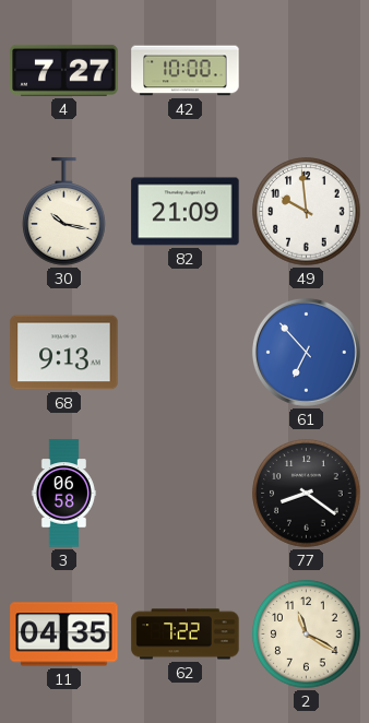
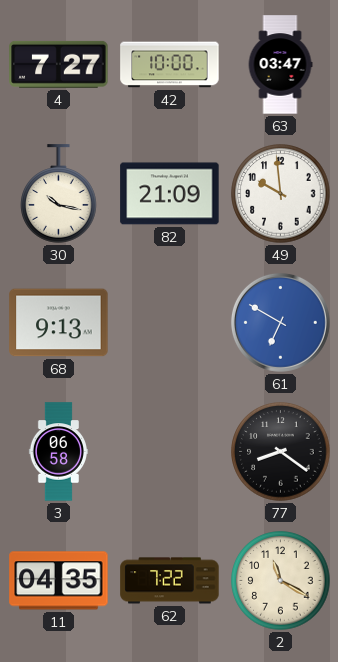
63: none -> 03:47 (280, 65)
61: 6:53 -> 6:50 (280, 322)
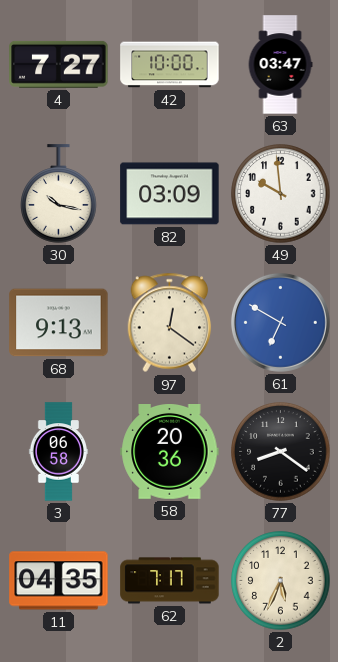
82: 21:09 -> 03:09 (170, 194)
97: none -> 12:21 (170, 323)
58: none -> 20:36 (170, 452)
62: 7:22 -> 7:17 (170, 581)
2: 11:20 -> 5:34 (281, 581)
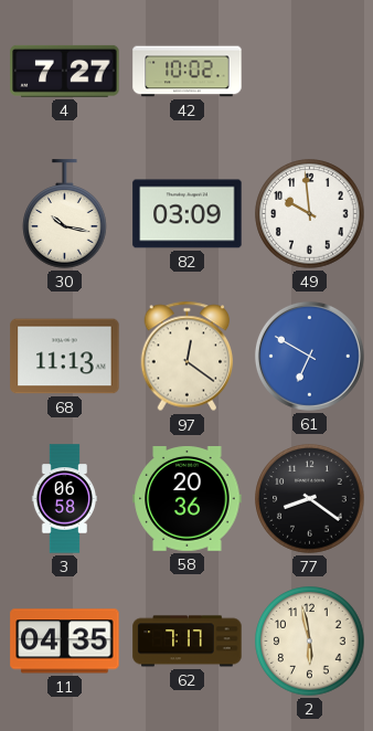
42: 10:00 -> 10:02 (188, 72)
63: 03:47 -> none (280, 65)
68: 9:13 -> 11:13 (65, 357)
2: 5:34 -> 5:58 (310, 642)
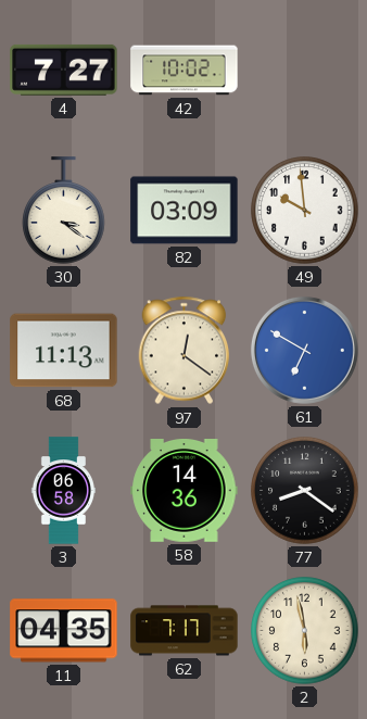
30: 10:17 -> 3:21 (64, 211)
58: 20:36 -> 14:36 (185, 491)
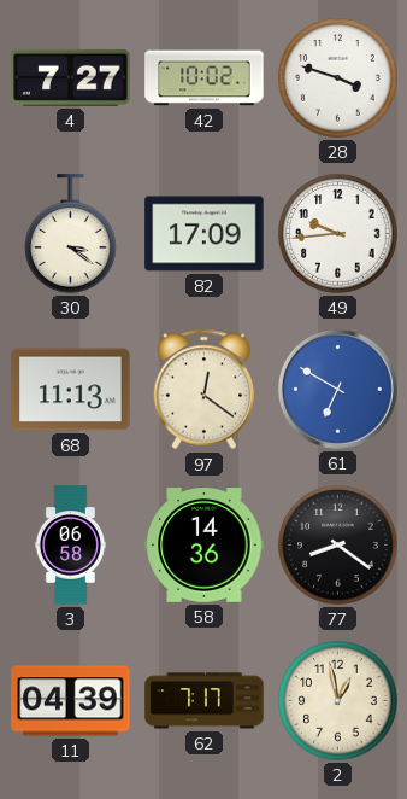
28: none -> 3:48 (338, 78)
82: 03:09 -> 17:09 (205, 234)
49: 9:59 -> 9:44 (338, 234)
11: 04:35 -> 04:39 (71, 701)
2: 5:58 -> 12:58 (338, 701)
